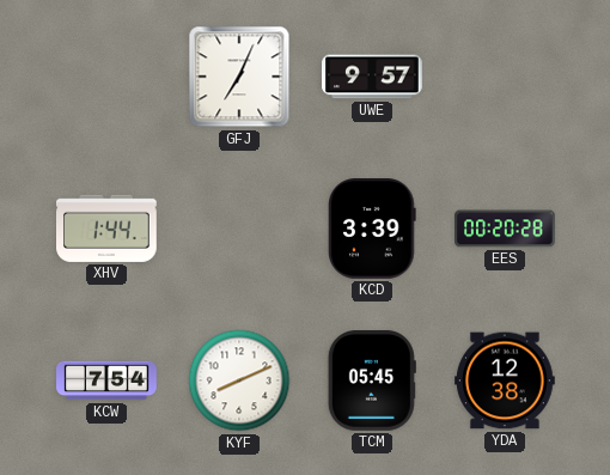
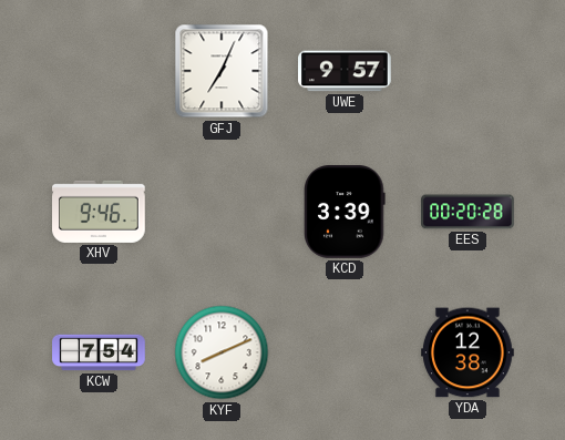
XHV: 1:44 -> 9:46 (100, 212)
TCM: 05:45 -> none (372, 382)
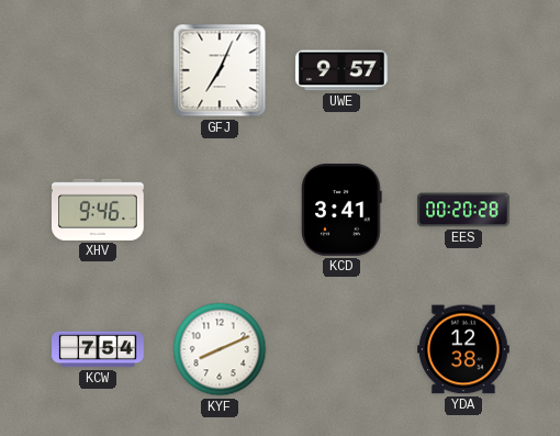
KCD: 3:39 -> 3:41 (341, 211)
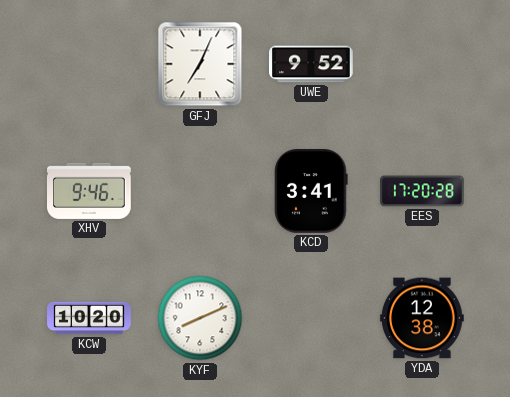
UWE: 9:57 -> 9:52 (311, 64)
EES: 00:20 -> 17:20 (422, 191)
KCW: 7:54 -> 10:20 (89, 318)
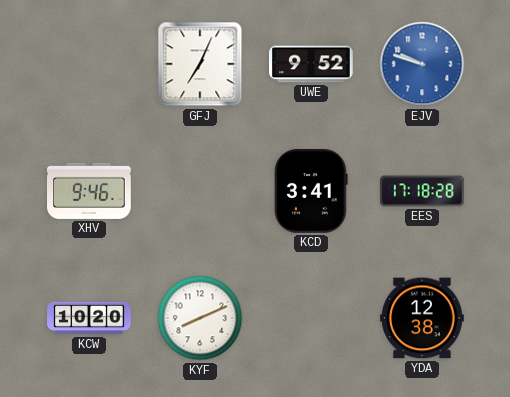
EJV: none -> 9:48 (422, 64)
EES: 17:20 -> 17:18 (422, 191)
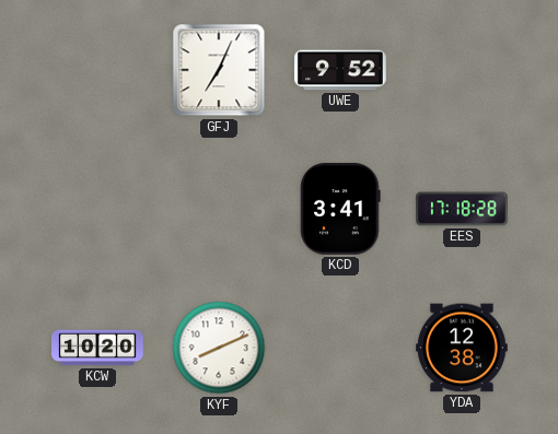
EJV: 9:48 -> none (422, 64)
XHV: 9:46 -> none (90, 191)
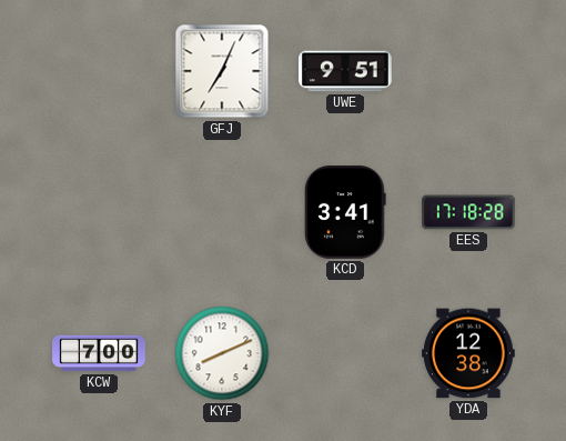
UWE: 9:52 -> 9:51 (345, 71)
KCW: 10:20 -> 7:00 (99, 353)
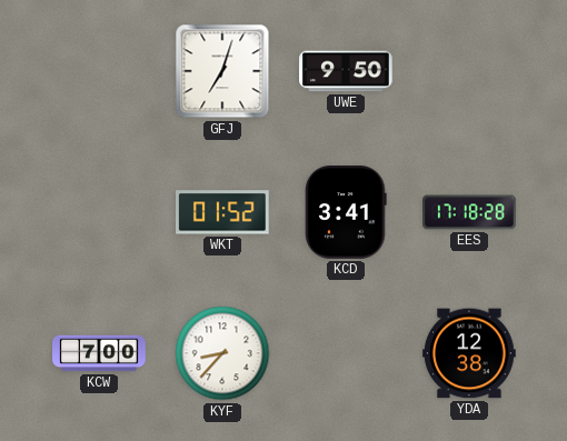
GFJ: 7:04 -> 7:03 (222, 71)
UWE: 9:51 -> 9:50 (346, 71)
WKT: none -> 01:52 (223, 212)
KYF: 8:11 -> 8:37 (222, 353)
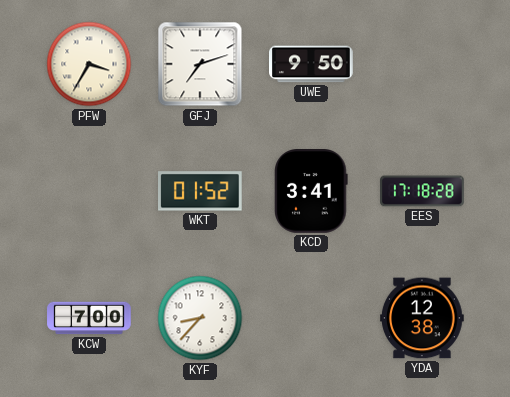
PFW: none -> 3:35 (89, 64)
GFJ: 7:03 -> 7:12 (200, 64)
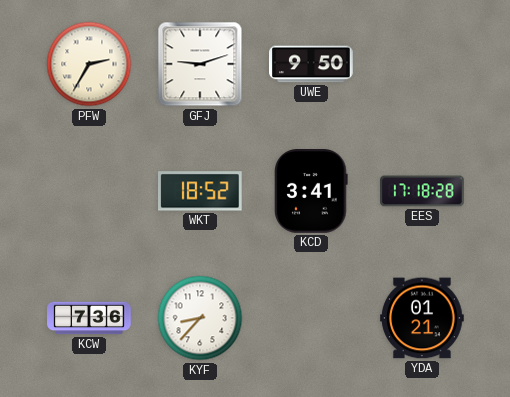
PFW: 3:35 -> 2:35 (89, 64)
GFJ: 7:12 -> 9:12 (200, 64)
WKT: 01:52 -> 18:52 (201, 191)
KCW: 7:00 -> 7:36 (89, 318)
YDA: 12:38 -> 01:21 (422, 318)
